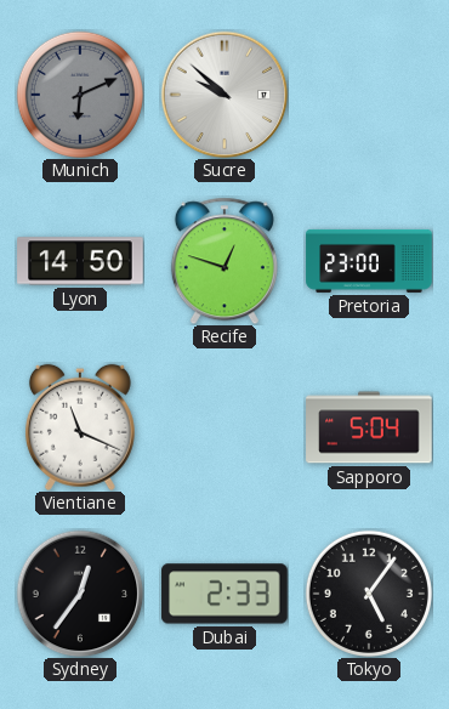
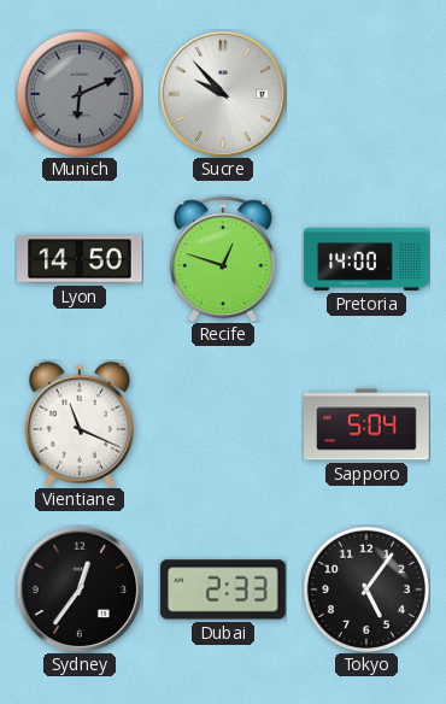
Sucre: 9:52 -> 9:53 (223, 94)
Pretoria: 23:00 -> 14:00 (366, 259)
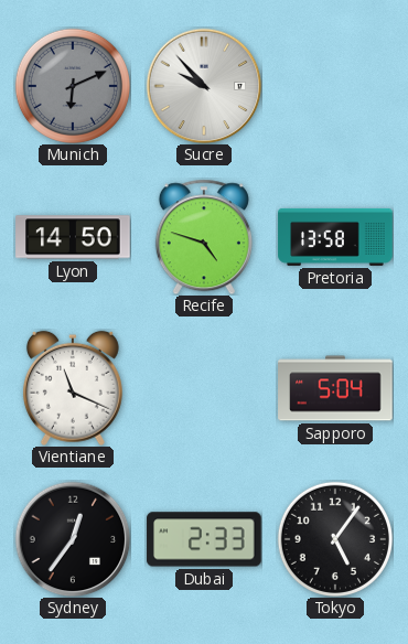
Recife: 12:48 -> 4:48 (204, 237)
Pretoria: 14:00 -> 13:58 (335, 237)
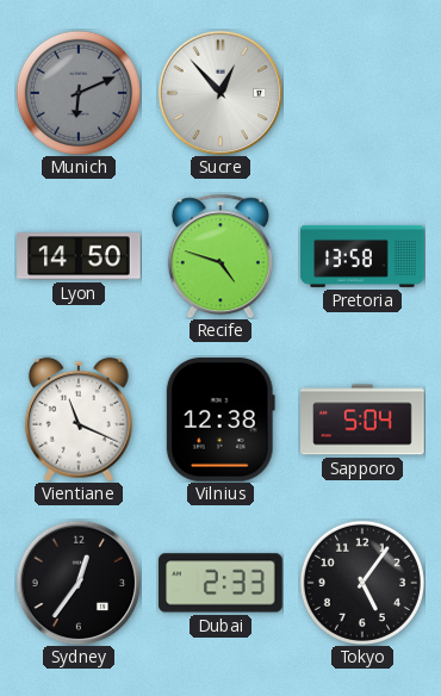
Sucre: 9:53 -> 12:53 (220, 93)
Vilnius: none -> 12:38 (220, 420)
